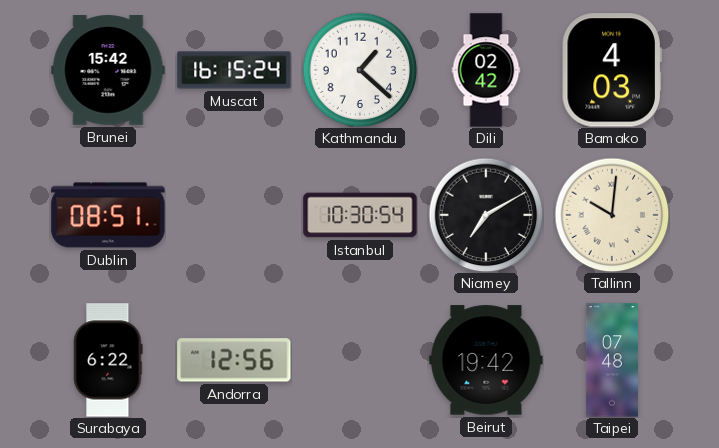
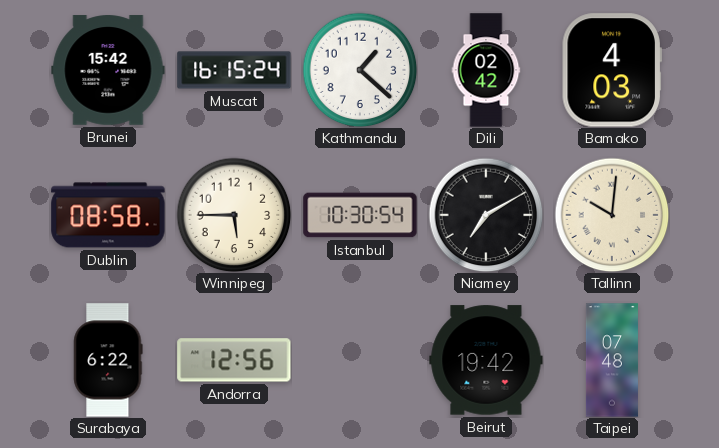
Dublin: 08:51 -> 08:58 (108, 215)
Winnipeg: none -> 5:45 (234, 215)
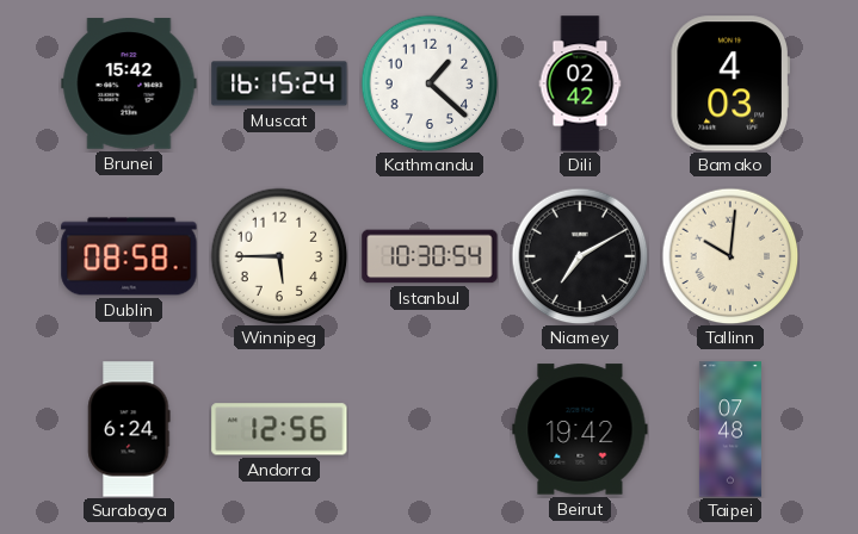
Surabaya: 6:22 -> 6:24 (129, 429)
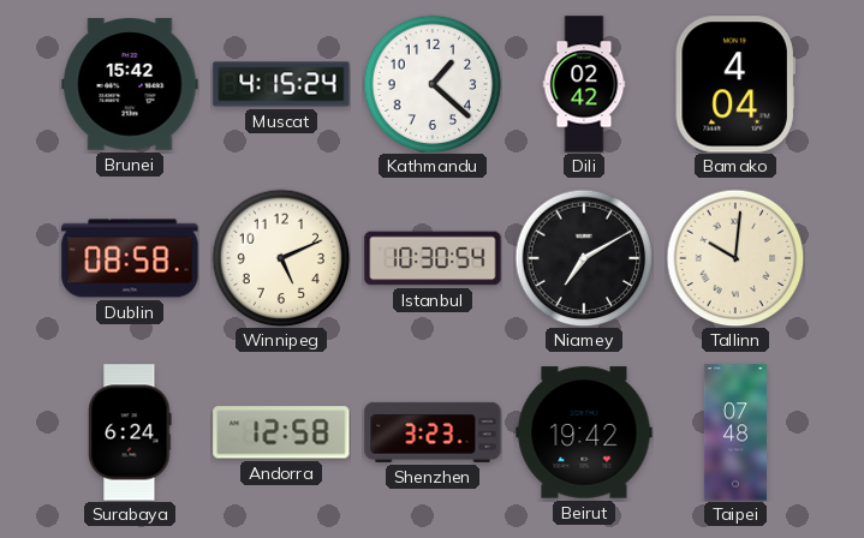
Muscat: 16:15 -> 4:15 (281, 84)
Bamako: 4:03 -> 4:04 (735, 84)
Winnipeg: 5:45 -> 5:11 (281, 258)
Andorra: 12:56 -> 12:58 (281, 432)
Shenzhen: none -> 3:23 (433, 432)
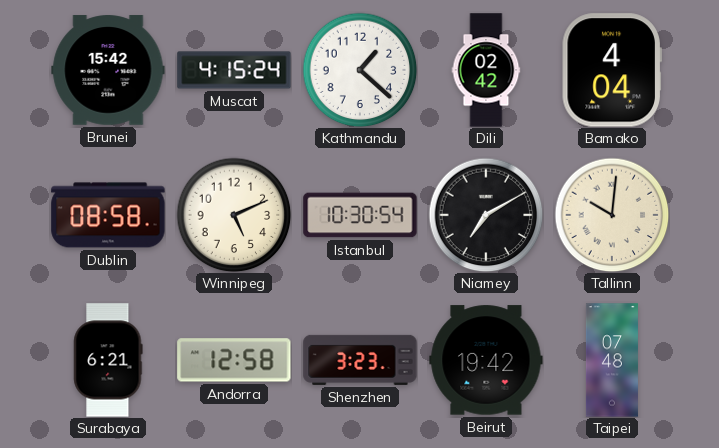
Surabaya: 6:24 -> 6:21 (108, 360)
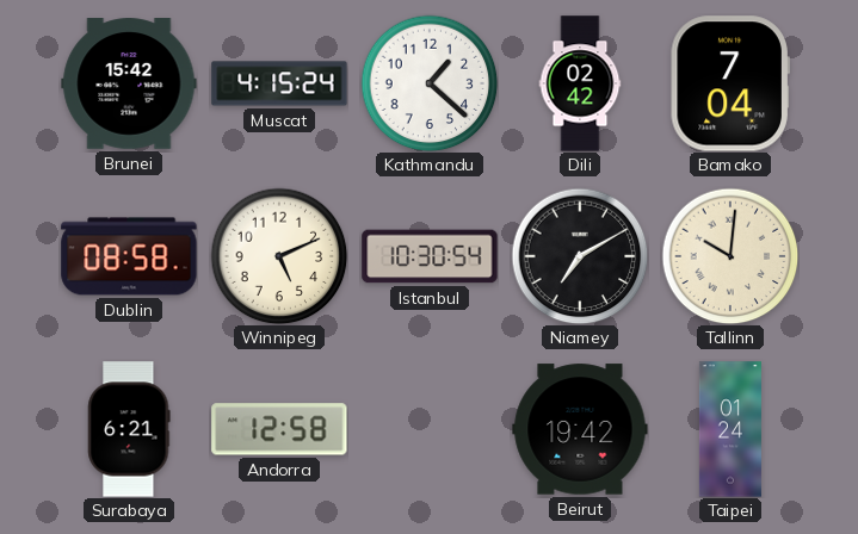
Bamako: 4:04 -> 7:04 (730, 83)
Shenzhen: 3:23 -> none (360, 360)
Taipei: 07:48 -> 01:24 (730, 429)
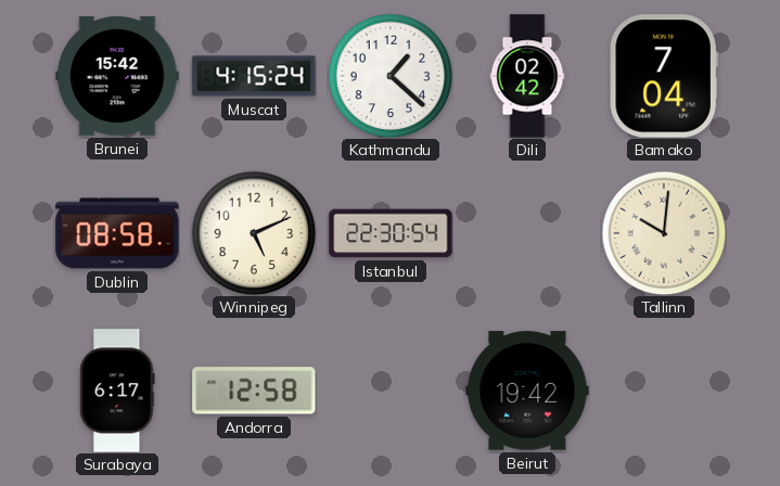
Istanbul: 10:30 -> 22:30 (391, 233)
Niamey: 7:10 -> none (580, 256)
Surabaya: 6:21 -> 6:17 (117, 391)
Taipei: 01:24 -> none (730, 429)
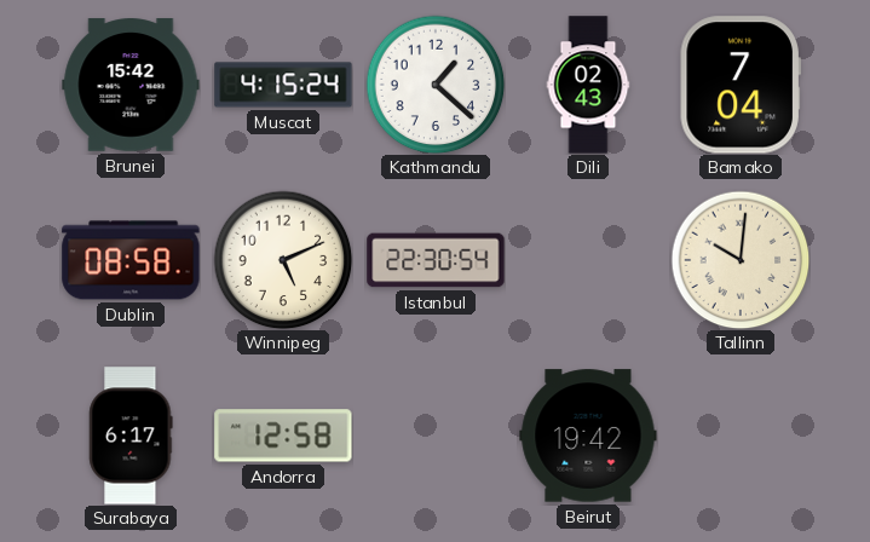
Dili: 02:42 -> 02:43 (588, 85)
